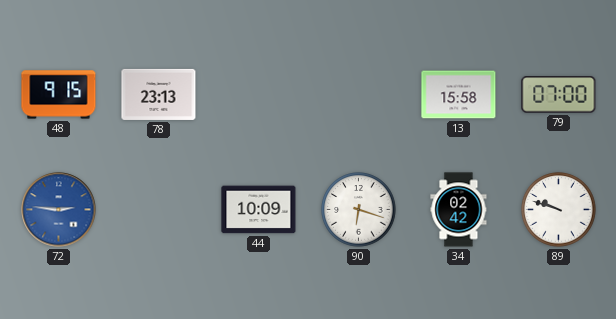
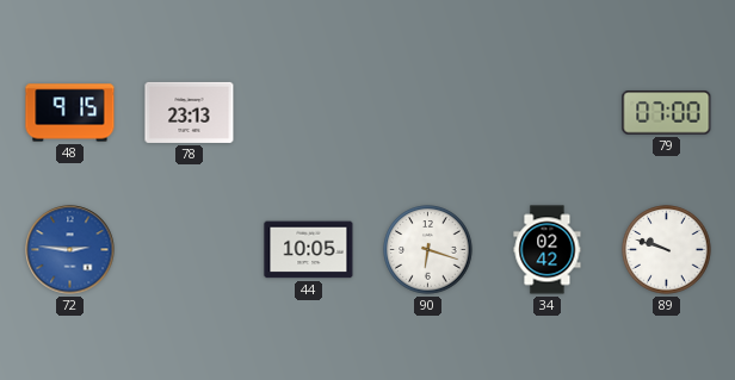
13: 15:58 -> none (459, 95)
44: 10:09 -> 10:05 (309, 250)
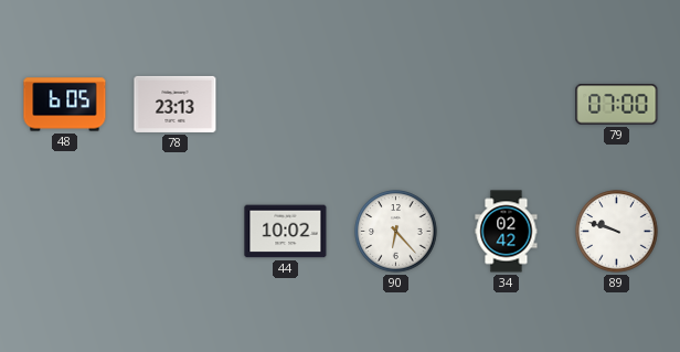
48: 9:15 -> 6:05 (65, 105)
72: 2:46 -> none (70, 250)
44: 10:05 -> 10:02 (286, 232)
90: 6:18 -> 6:23 (396, 232)
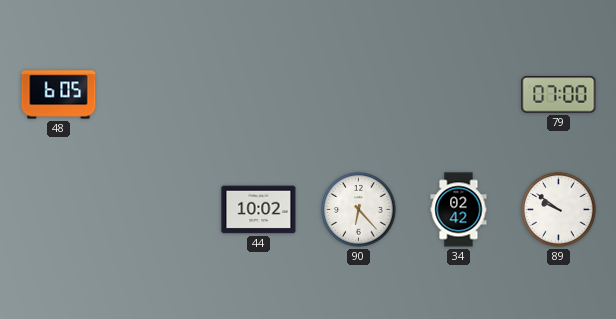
78: 23:13 -> none (176, 104)
89: 9:48 -> 9:51 (559, 210)
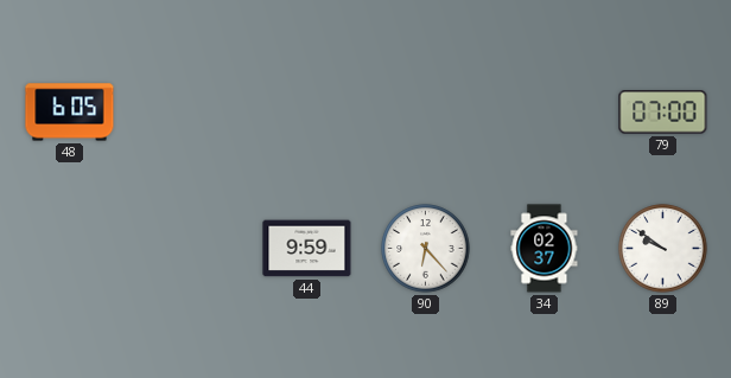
44: 10:02 -> 9:59 (307, 249)
34: 02:42 -> 02:37 (545, 249)
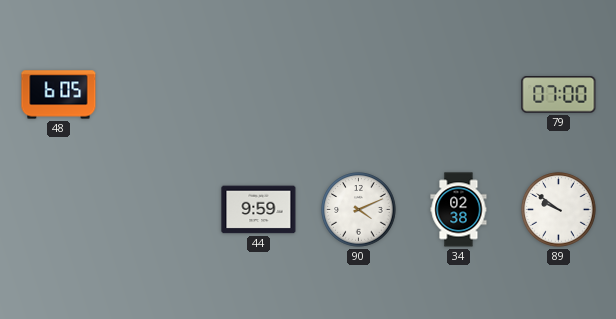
90: 6:23 -> 4:11 (359, 210)
34: 02:37 -> 02:38 (459, 210)
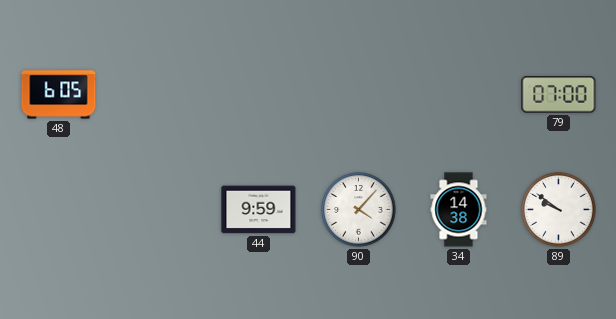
90: 4:11 -> 4:07 (359, 210)
34: 02:38 -> 14:38 (459, 210)
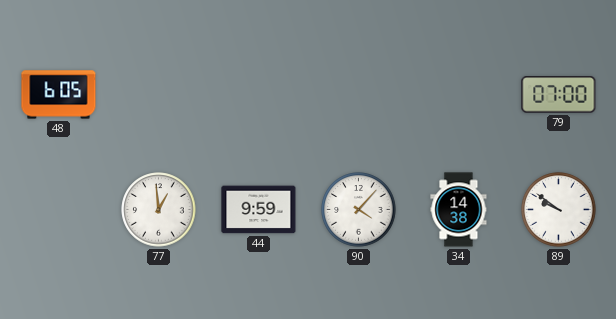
77: none -> 12:59 (159, 210)
